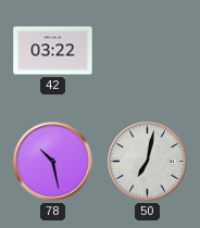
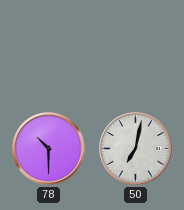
42: 03:22 -> none (53, 51)
78: 10:28 -> 10:30 (49, 149)
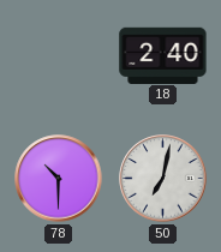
18: none -> 2:40 (163, 55)
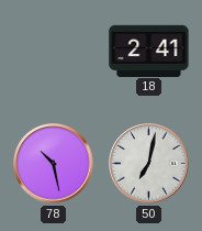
18: 2:40 -> 2:41 (149, 51)
78: 10:30 -> 10:28 (54, 164)
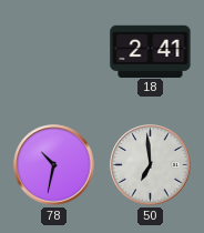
78: 10:28 -> 10:32 (54, 165)
50: 7:02 -> 6:59 (151, 165)
